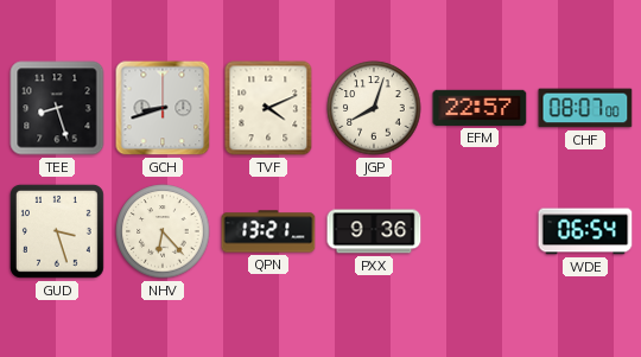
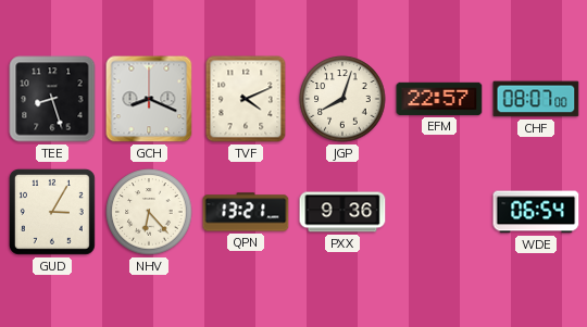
GCH: 8:42 -> 8:19 (149, 99)
GUD: 3:27 -> 3:05 (52, 212)
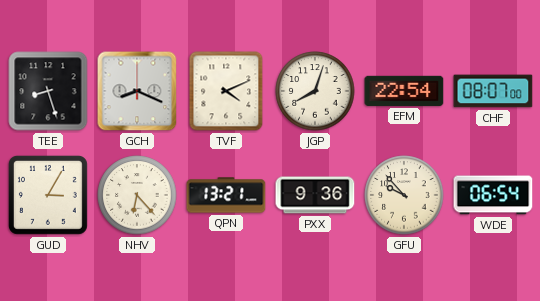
EFM: 22:57 -> 22:54 (404, 91)
GFU: none -> 9:53 (404, 195)
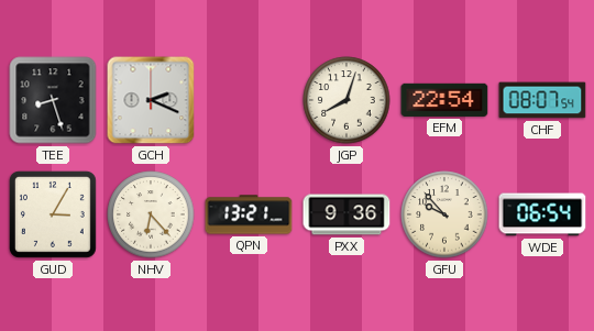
GCH: 8:19 -> 2:19 (151, 100)
TVF: 4:11 -> none (226, 91)
CHF: 08:07:00 -> 08:07:54 (542, 100)
